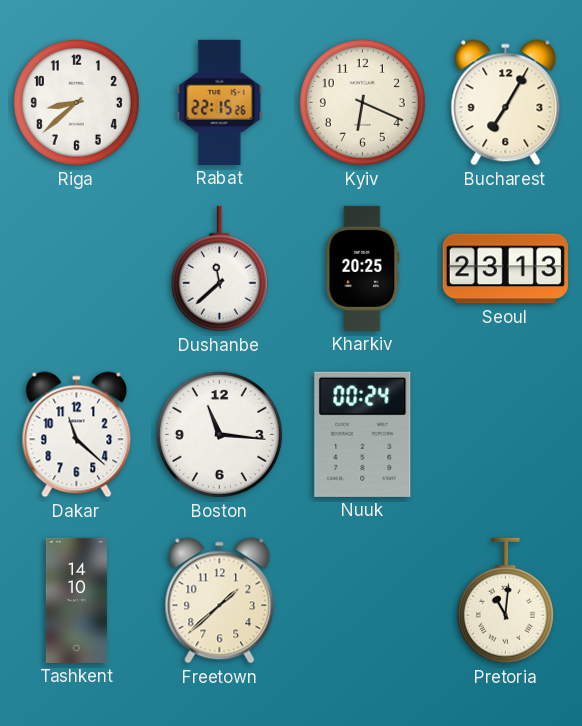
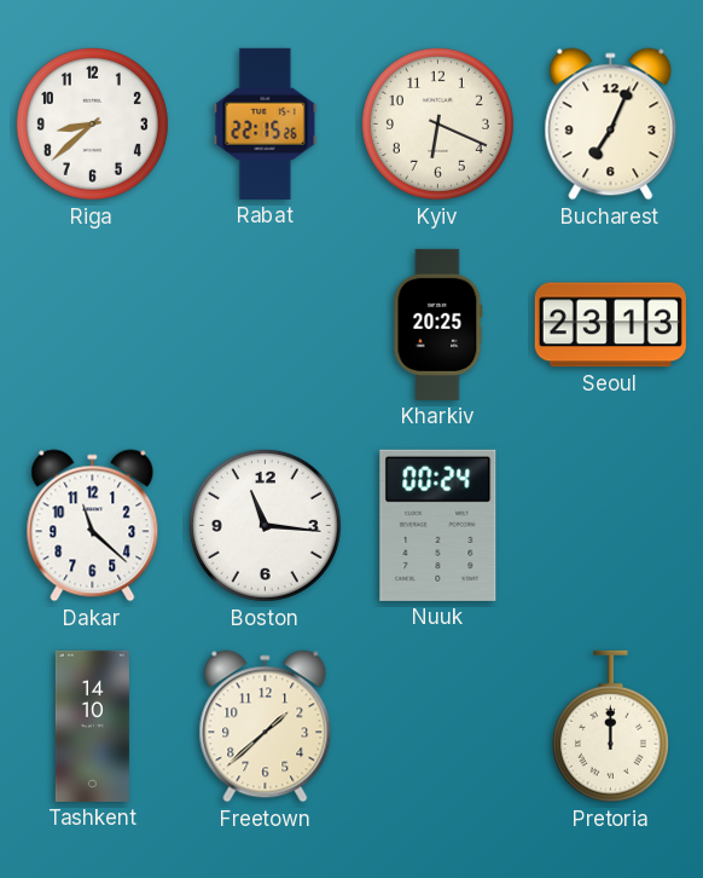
Bucharest: 7:05 -> 7:04 (611, 125)
Dushanbe: 11:38 -> none (219, 269)
Pretoria: 11:01 -> 12:00 (610, 727)
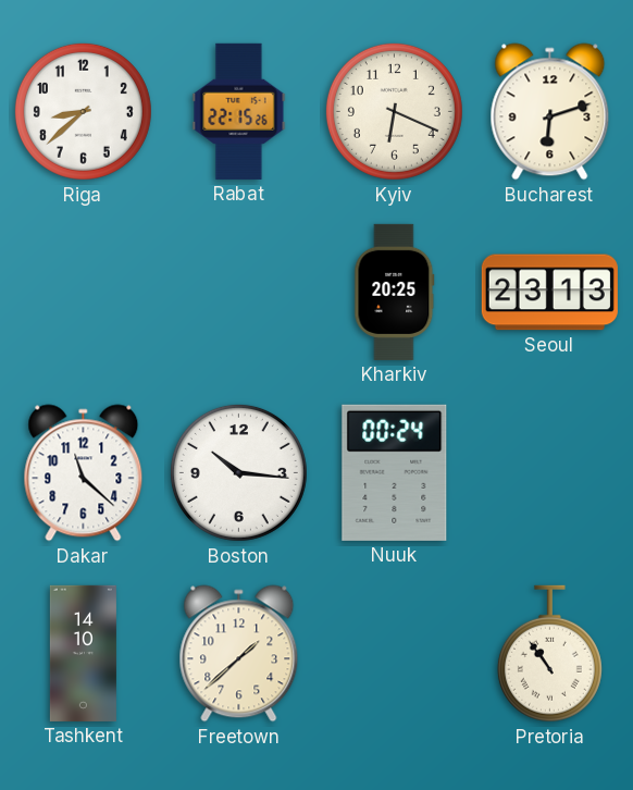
Bucharest: 7:04 -> 6:12 (550, 112)
Boston: 11:16 -> 10:16 (238, 472)
Pretoria: 12:00 -> 10:54 (549, 654)
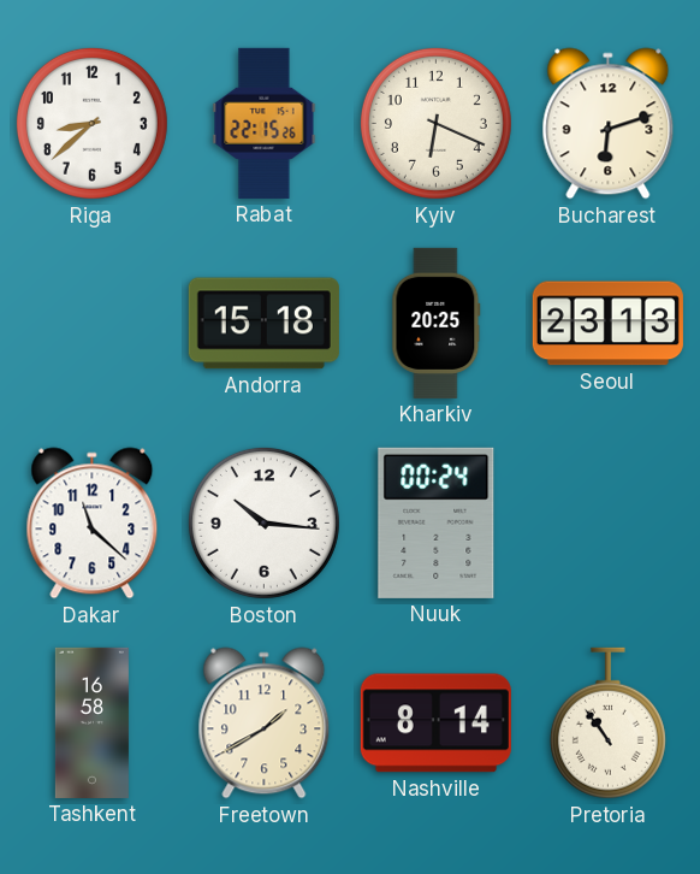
Andorra: none -> 15:18 (263, 324)
Tashkent: 14:10 -> 16:58 (91, 722)
Freetown: 1:38 -> 1:40 (265, 724)
Nashville: none -> 8:14 (435, 724)
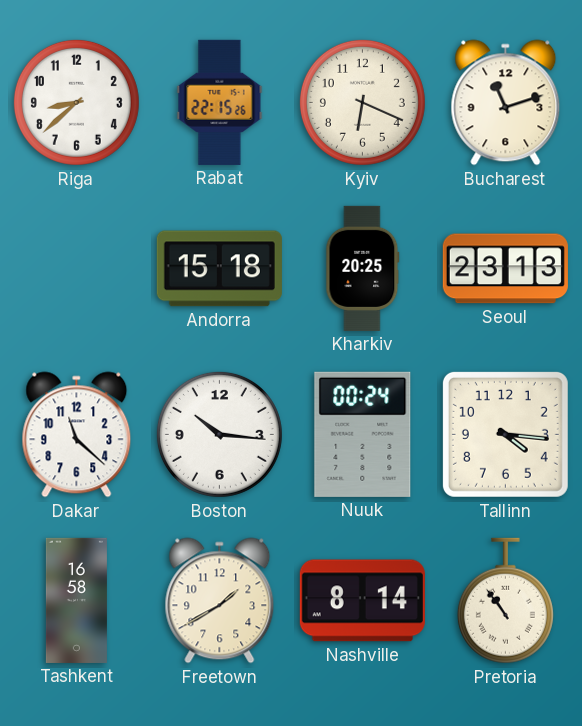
Bucharest: 6:12 -> 11:12 (506, 103)
Tallinn: none -> 4:16 (505, 434)
